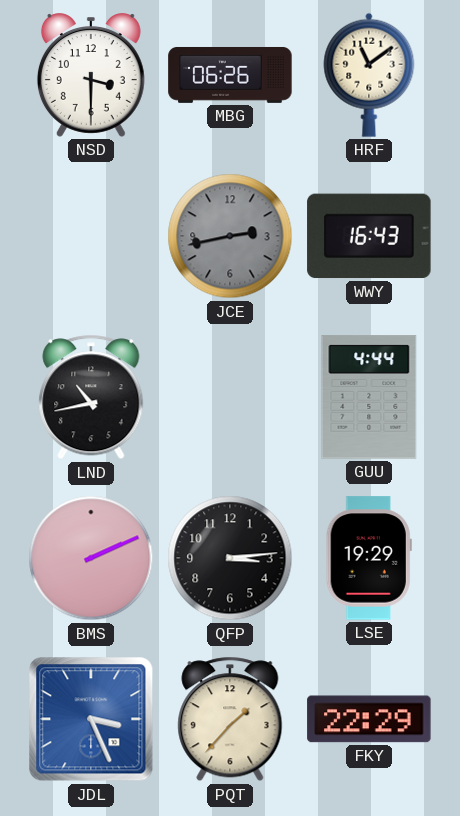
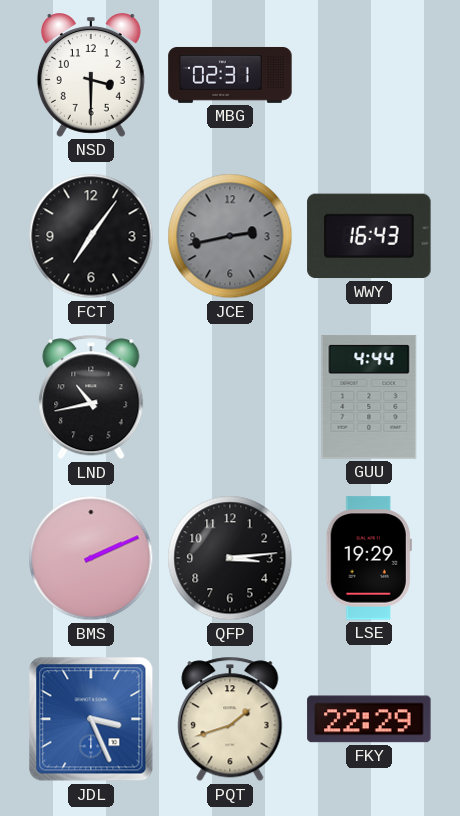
MBG: 06:26 -> 02:31 (230, 75)
HRF: 11:09 -> none (369, 75)
FCT: none -> 7:06 (91, 236)
PQT: 1:37 -> 1:42 (230, 719)
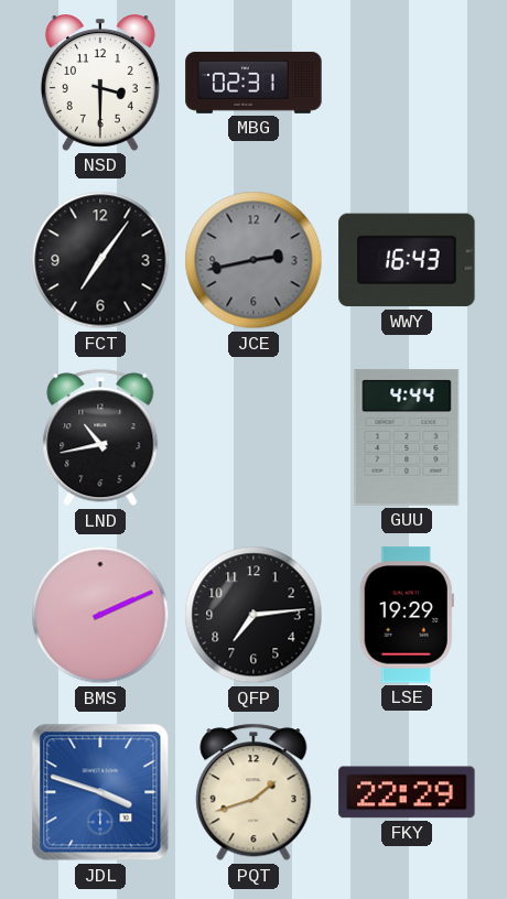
QFP: 3:14 -> 7:14 (253, 615)
JDL: 3:26 -> 3:48 (100, 792)
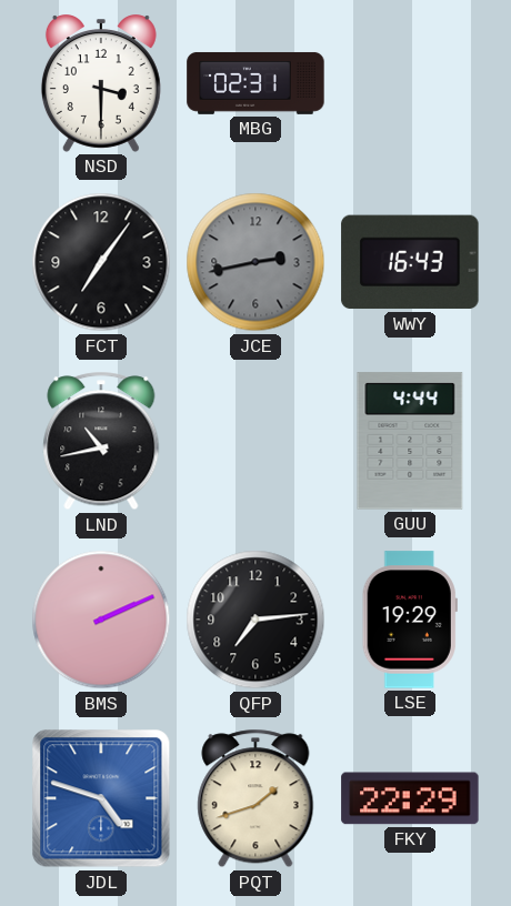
JDL: 3:48 -> 4:48 (101, 798)
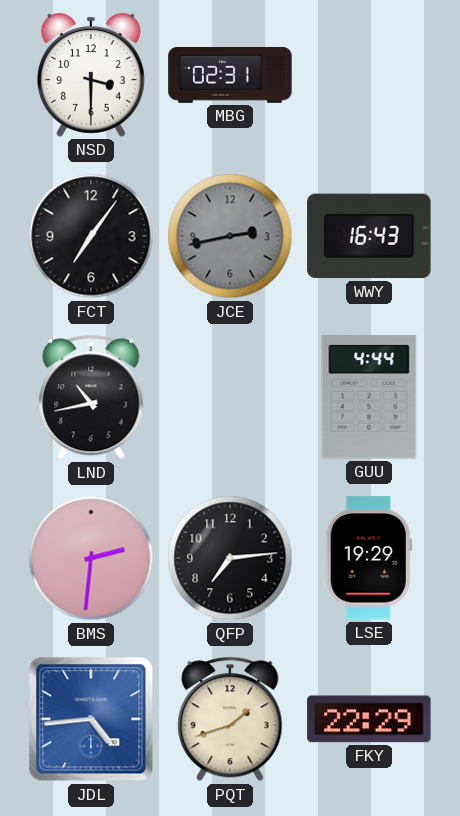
BMS: 2:11 -> 2:31 (91, 558)
JDL: 4:48 -> 4:44 (91, 719)
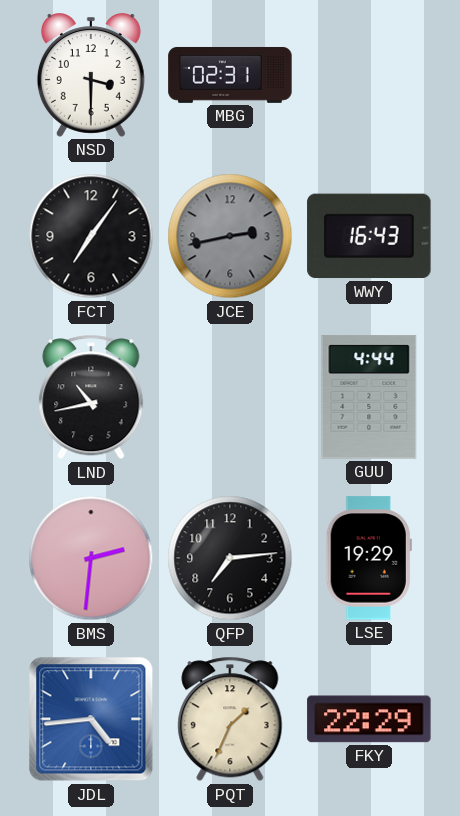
PQT: 1:42 -> 1:34 (230, 719)
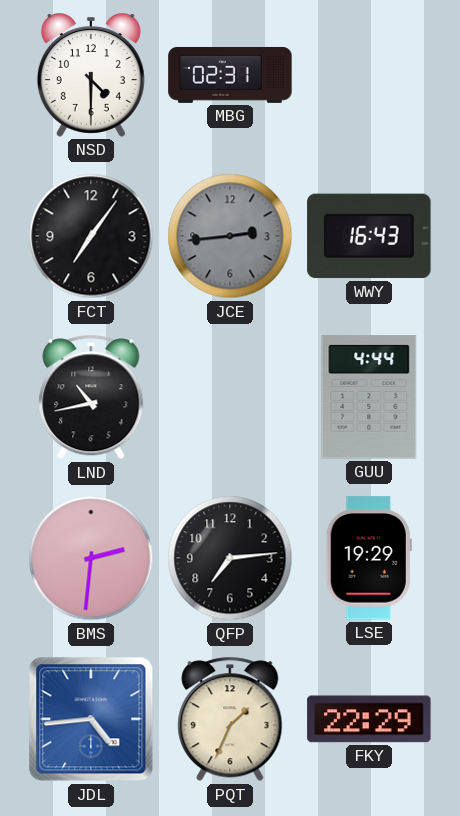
NSD: 3:30 -> 4:30 (91, 75)
JCE: 2:43 -> 2:44 (230, 236)
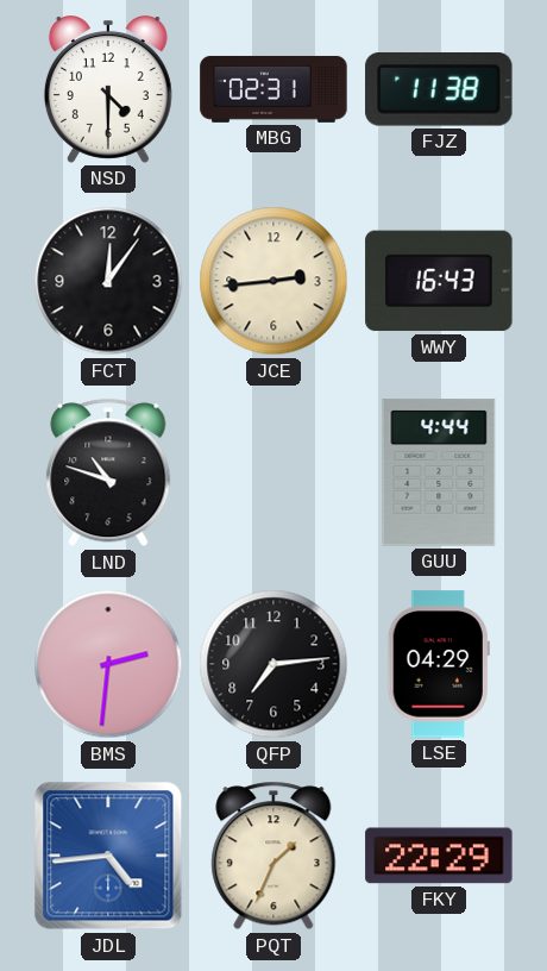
FJZ: none -> 11:38 (439, 90)
FCT: 7:06 -> 12:06 (108, 281)
JCE dial: grey -> cream (273, 281)
LND: 10:43 -> 10:48 (108, 472)
LSE: 19:29 -> 04:29 (439, 664)
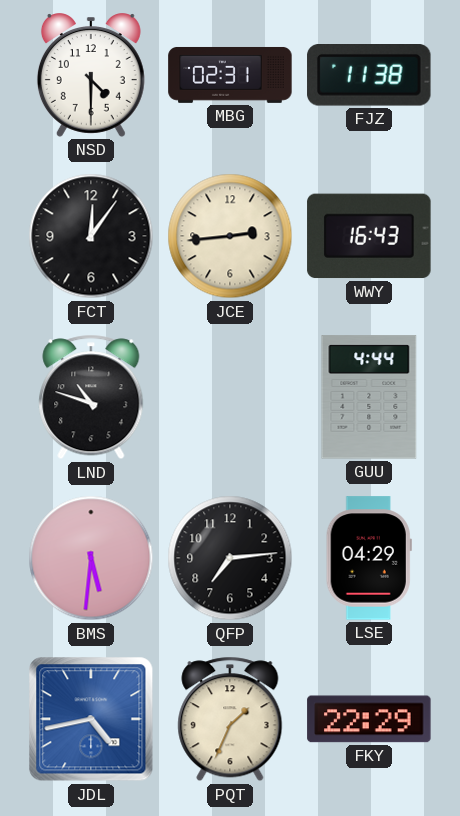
BMS: 2:31 -> 5:31 (91, 558)
JDL: 4:44 -> 4:43 (91, 719)
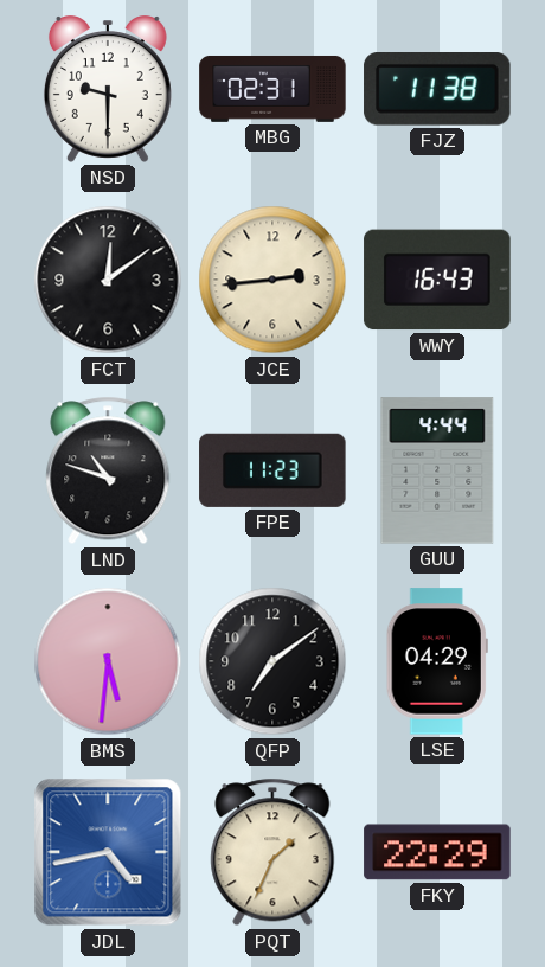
NSD: 4:30 -> 9:30 (108, 89)
FCT: 12:06 -> 12:09 (108, 280)
FPE: none -> 11:23 (272, 470)
QFP: 7:14 -> 7:09 (272, 661)
